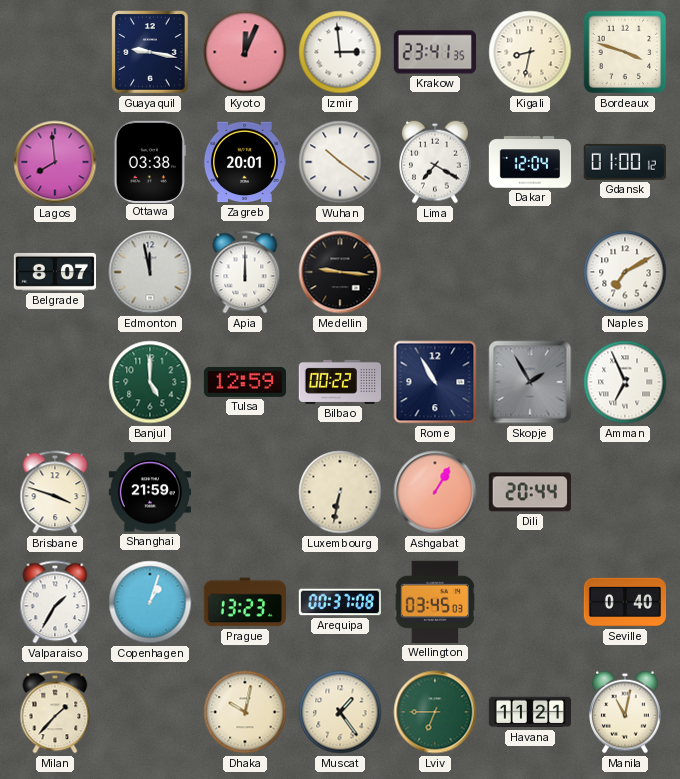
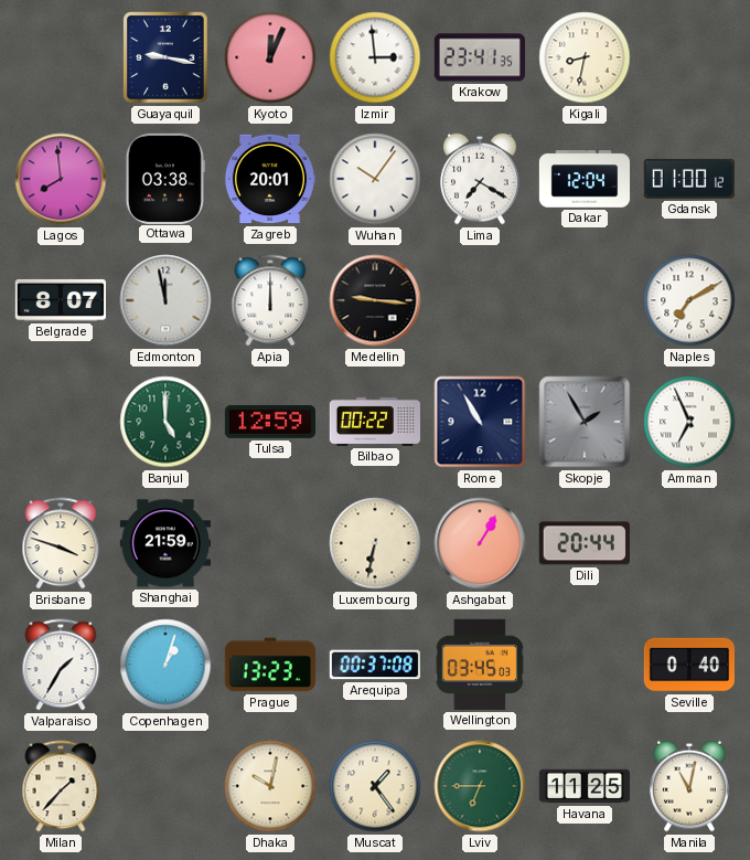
Bordeaux: 3:48 -> none (625, 52)
Wuhan: 10:21 -> 10:06 (375, 179)
Havana: 11:21 -> 11:25 (583, 786)
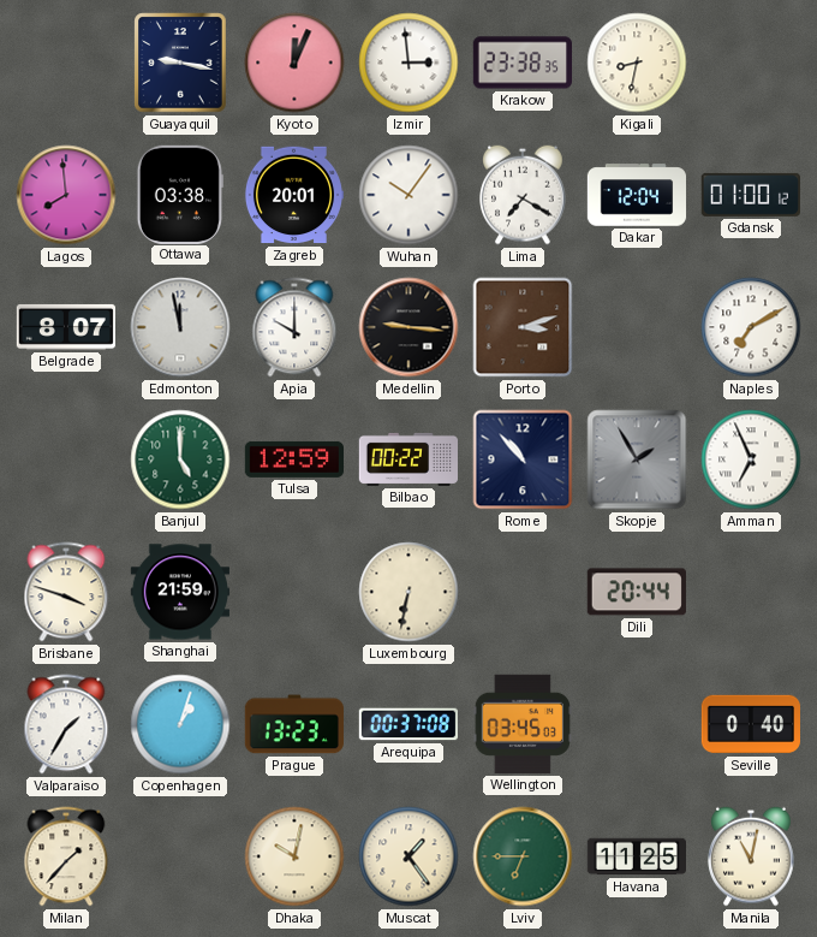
Krakow: 23:41 -> 23:38 (521, 63)
Apia: 12:00 -> 10:00 (294, 327)
Porto: none -> 3:12 (523, 327)
Rome: 10:55 -> 10:53 (523, 459)
Ashgabat: 1:05 -> none (480, 543)
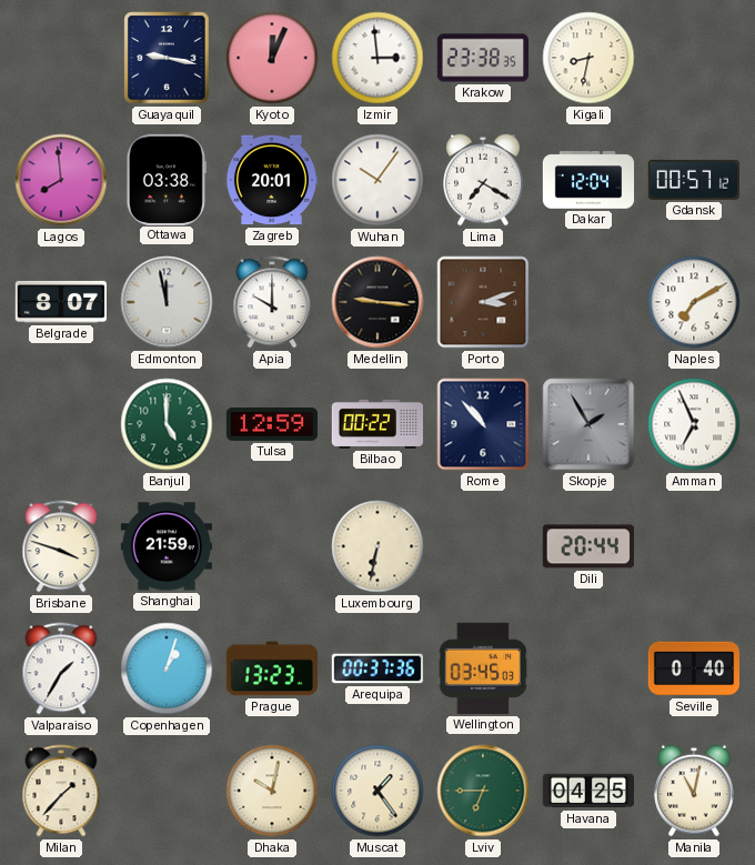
Gdansk: 01:00 -> 00:57 (694, 180)
Arequipa: 00:37:08 -> 00:37:36 (376, 668)
Havana: 11:25 -> 04:25 (587, 791)
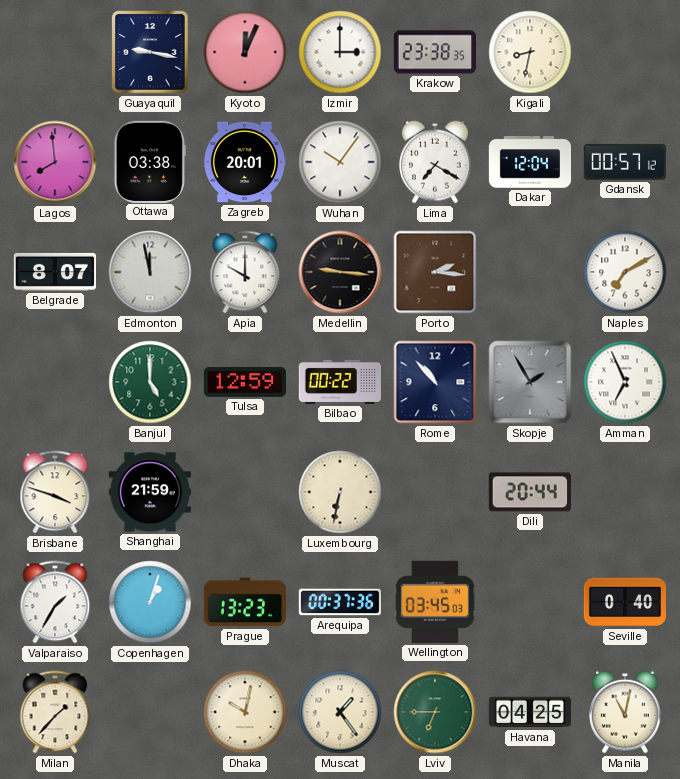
Izmir: 2:59 -> 3:00 (340, 52)
Porto: 3:12 -> 2:16 (435, 272)
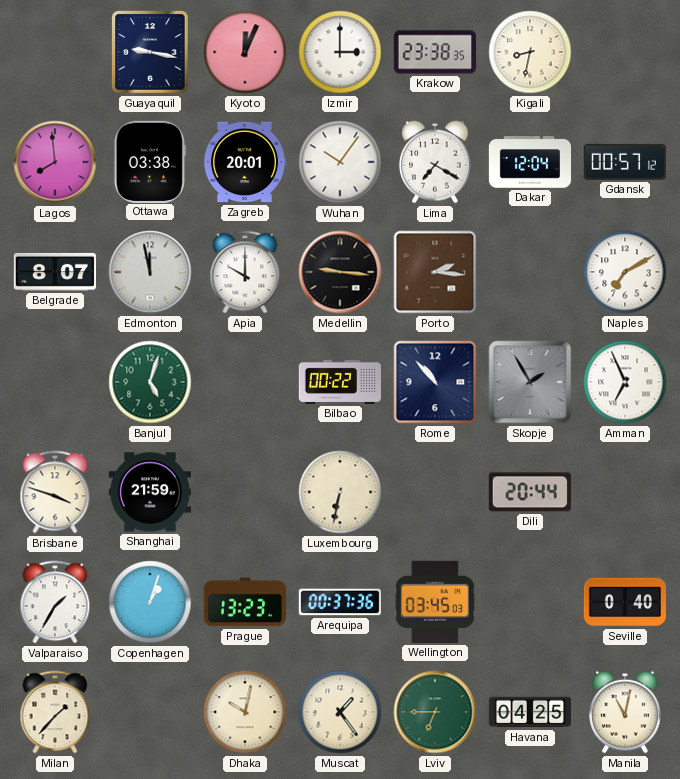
Banjul: 5:00 -> 5:03 (150, 382)
Tulsa: 12:59 -> none (244, 382)
